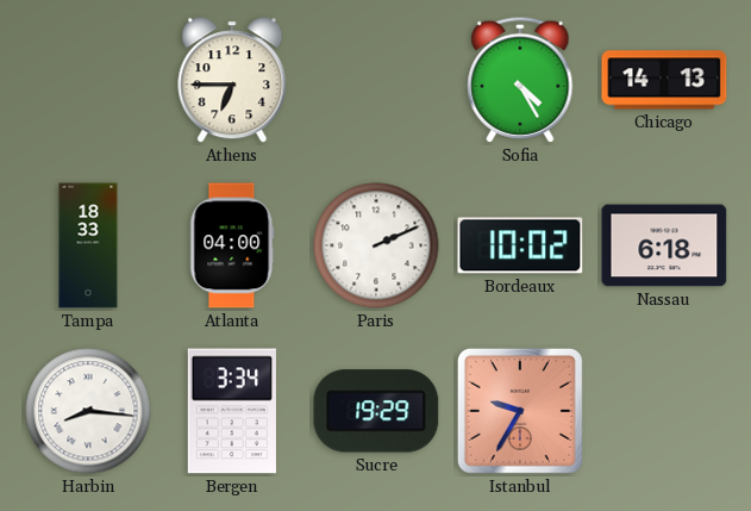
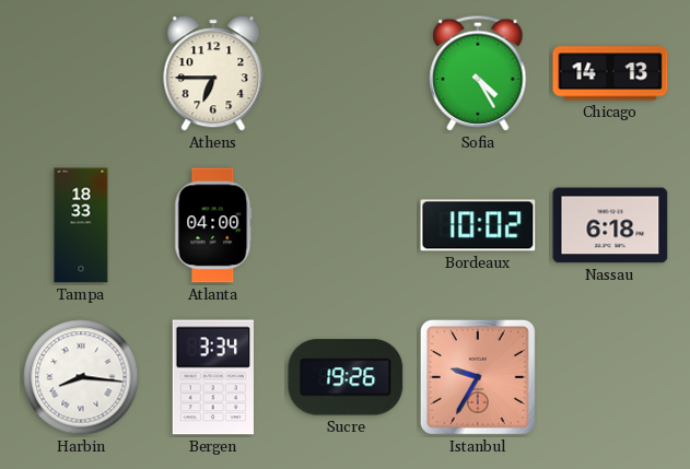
Paris: 2:11 -> none (376, 245)
Sucre: 19:29 -> 19:26 (346, 377)
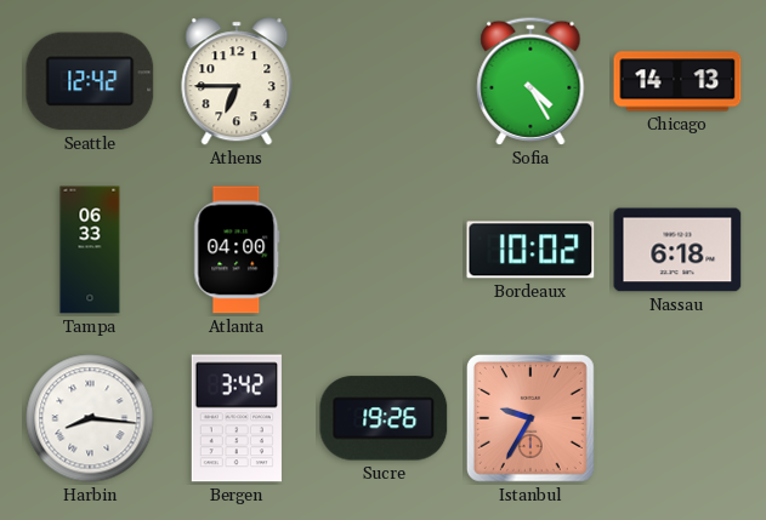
Seattle: none -> 12:42 (90, 81)
Tampa: 18:33 -> 06:33 (90, 250)
Bergen: 3:34 -> 3:42 (237, 418)
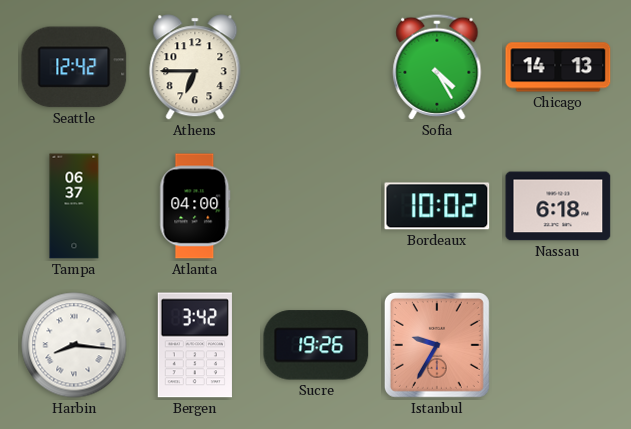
Tampa: 06:33 -> 06:37 (74, 206)
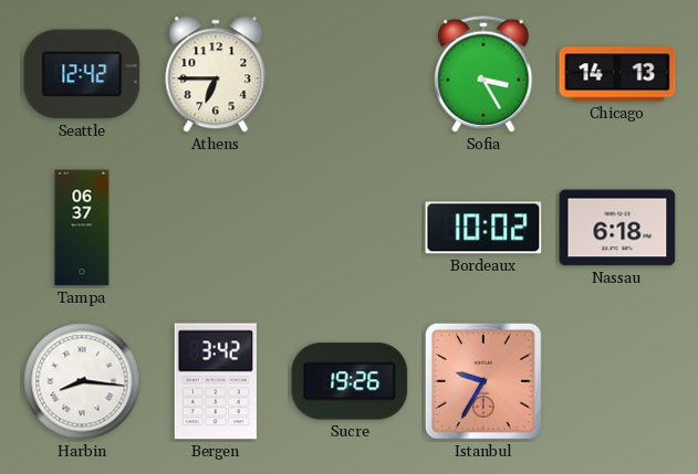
Sofia: 4:25 -> 3:25 (483, 74)
Atlanta: 04:00 -> none (195, 206)
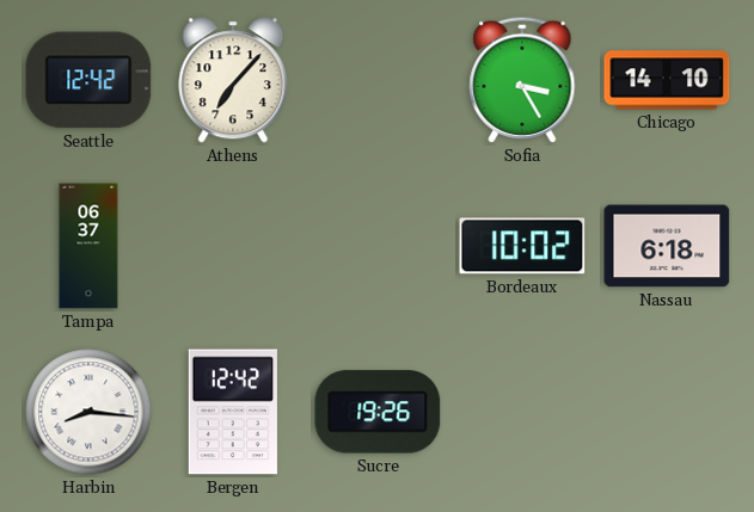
Athens: 6:45 -> 7:07 (233, 80)
Chicago: 14:13 -> 14:10 (667, 80)
Bergen: 3:42 -> 12:42 (233, 412)
Istanbul: 9:35 -> none (483, 381)
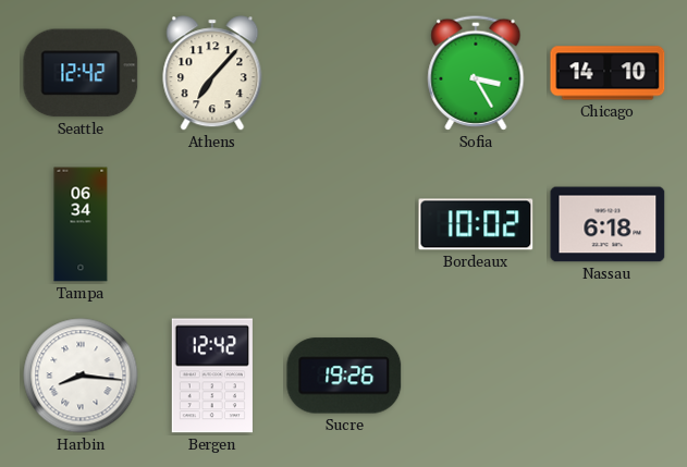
Tampa: 06:37 -> 06:34 (81, 224)
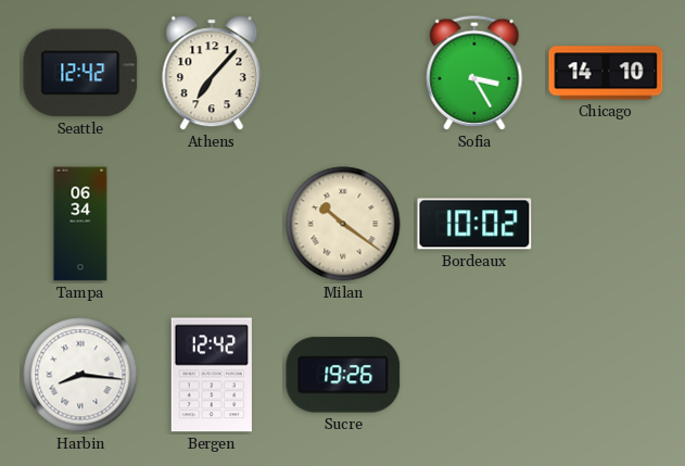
Milan: none -> 10:21 (343, 224)
Nassau: 6:18 -> none (608, 224)
